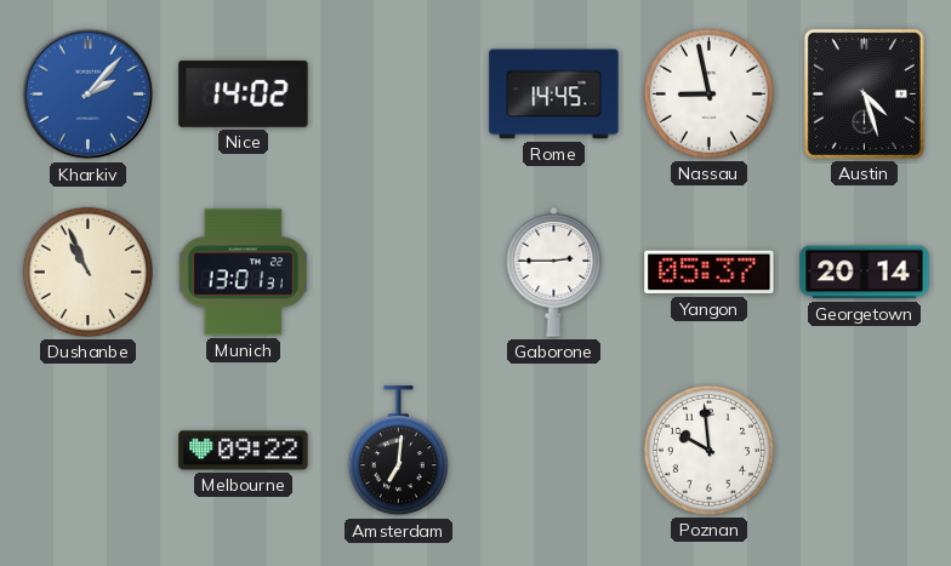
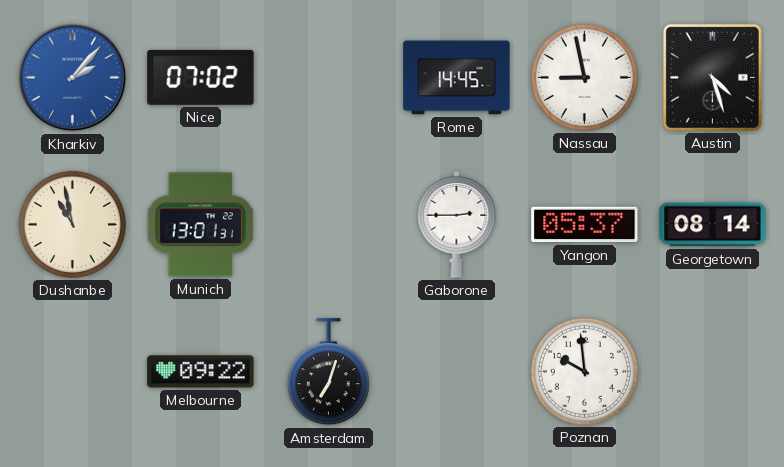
Nice: 14:02 -> 07:02 (201, 77)
Dushanbe: 10:56 -> 10:58 (72, 224)
Georgetown: 20:14 -> 08:14 (713, 225)
Amsterdam: 7:01 -> 7:03 (328, 372)
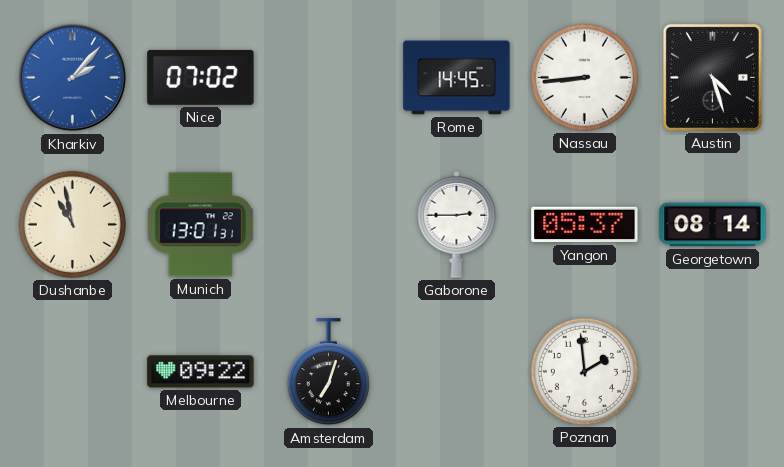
Nassau: 8:58 -> 8:44 (584, 77)
Poznan: 9:59 -> 1:59 (584, 371)
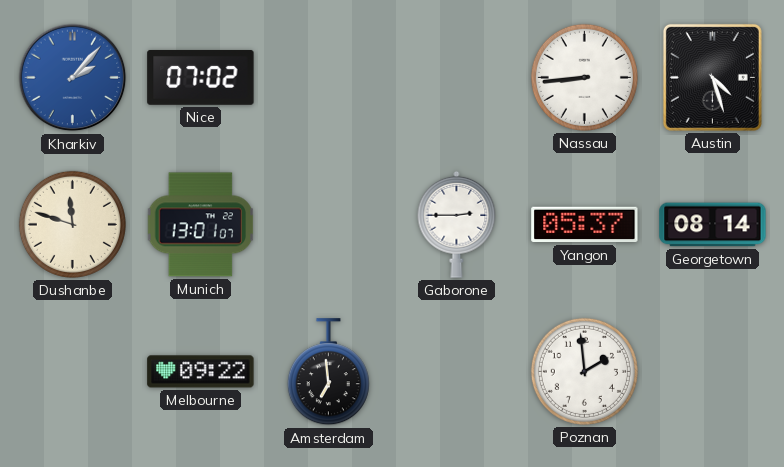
Rome: 14:45 -> none (457, 78)
Dushanbe: 10:58 -> 11:48 (72, 224)
Munich: 13:01:31 -> 13:01:07 (201, 225)
Amsterdam: 7:03 -> 6:59 (328, 372)
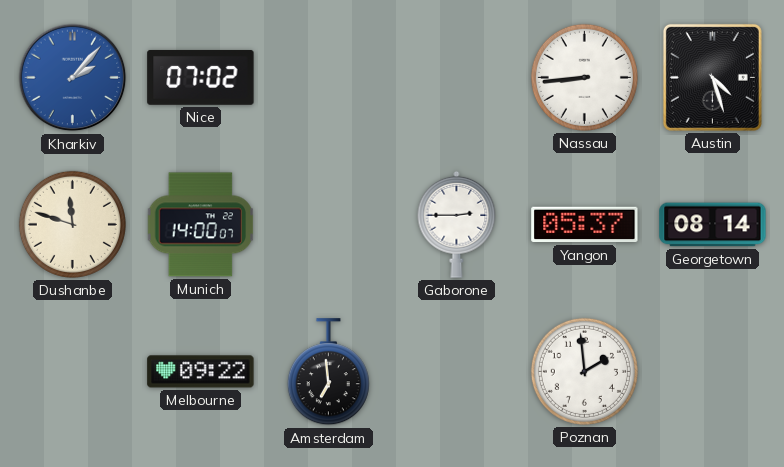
Munich: 13:01 -> 14:00 (201, 225)
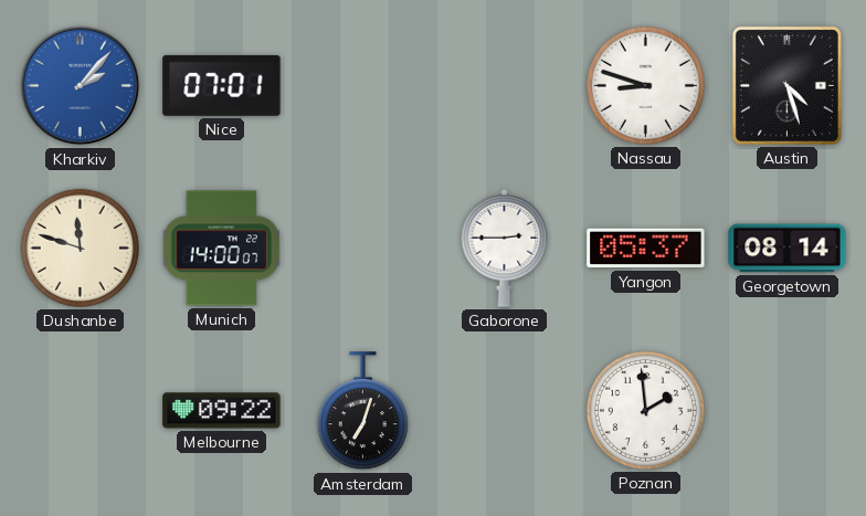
Nice: 07:02 -> 07:01 (222, 85)
Nassau: 8:44 -> 8:48 (645, 85)
Amsterdam: 6:59 -> 7:03 (362, 411)
